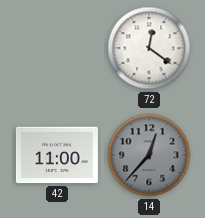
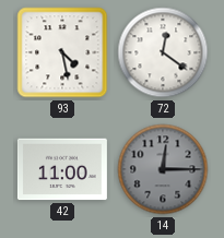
93: none -> 4:28 (62, 52)
14: 12:37 -> 12:15 (163, 169)
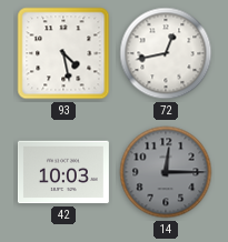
72: 12:21 -> 12:43 (166, 53)
42: 11:00 -> 10:03 (63, 172)
